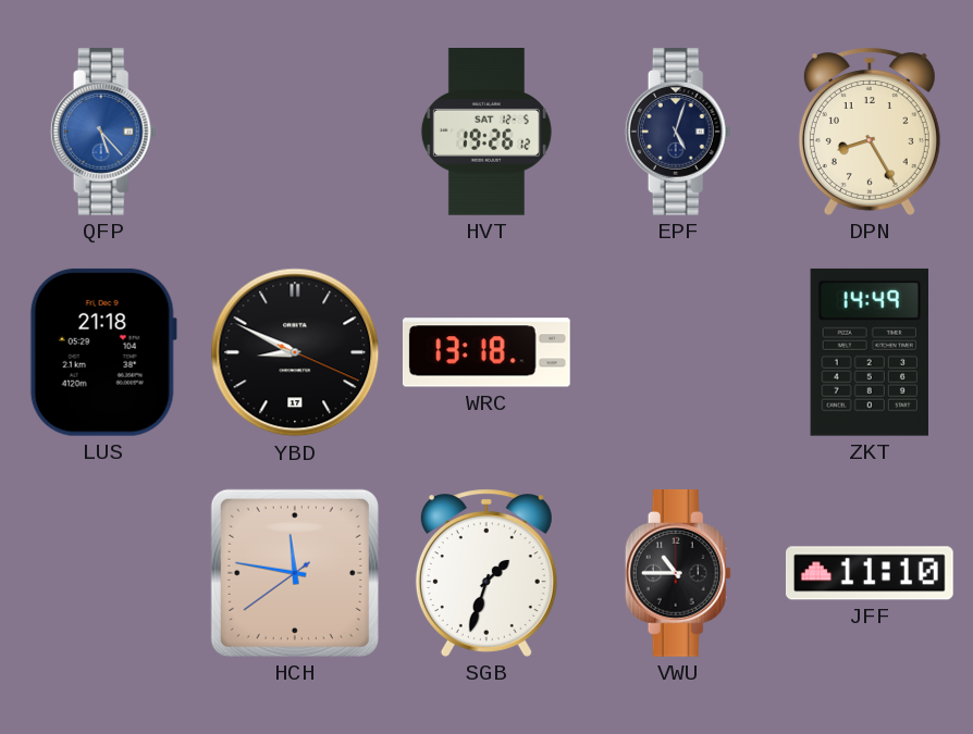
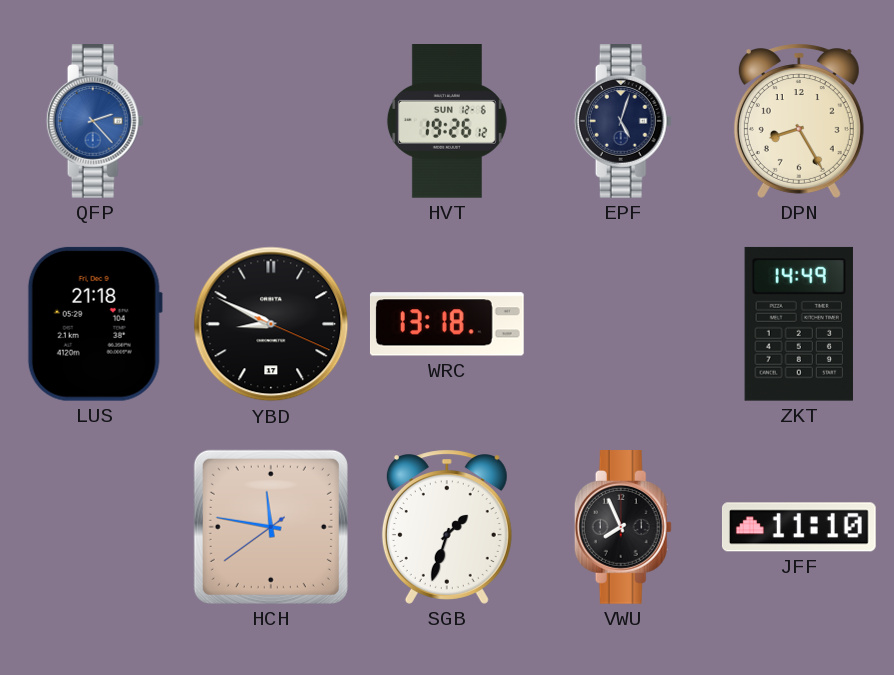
QFP: 5:23 -> 2:23 (95, 122)
HVT date: SAT 12-5 -> SUN 12-6 (447, 122)
VWU: 10:45 -> 7:56 (623, 528)
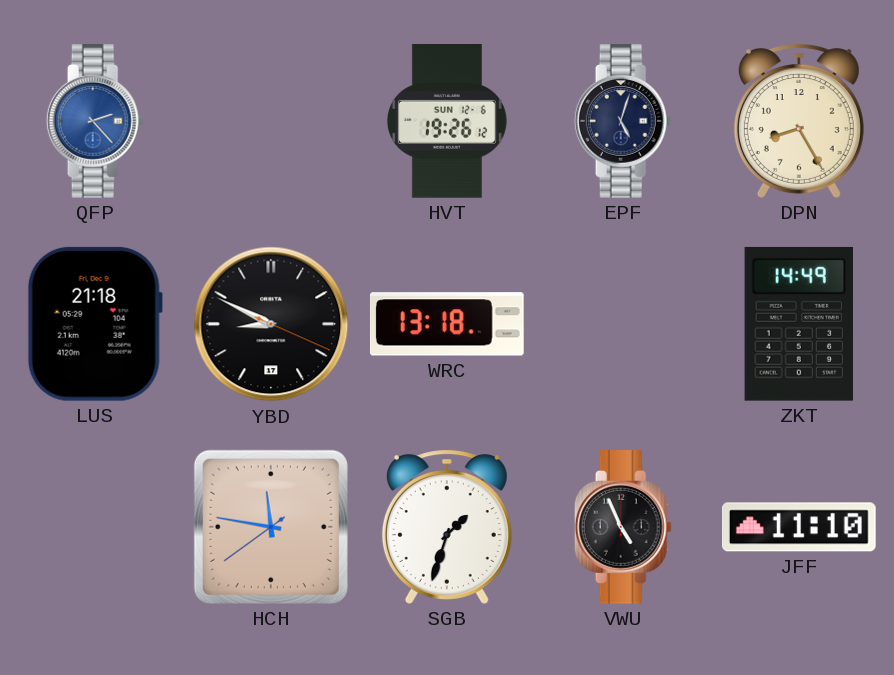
VWU: 7:56 -> 4:56 (623, 528)
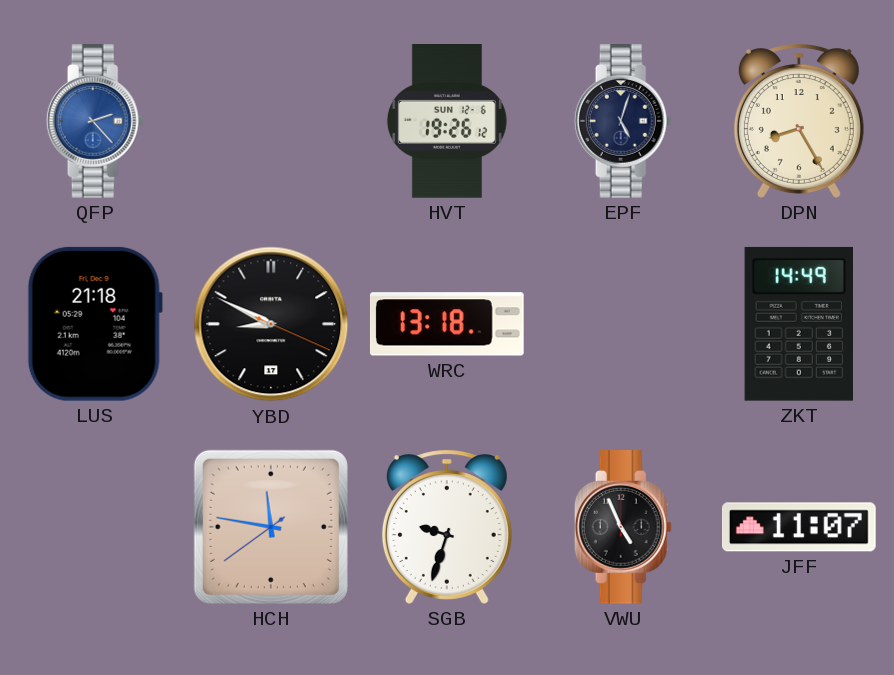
SGB: 1:33 -> 9:33 (447, 527)
JFF: 11:10 -> 11:07 (799, 527)
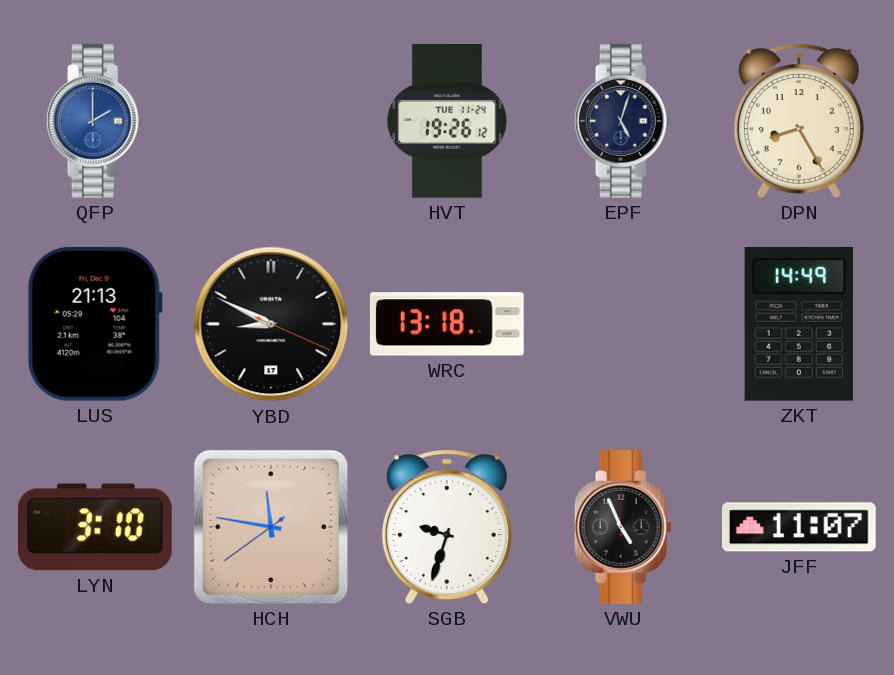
QFP: 2:23 -> 2:00 (95, 122)
HVT date: SUN 12-6 -> TUE 11-24 (447, 122)
LUS: 21:18 -> 21:13 (95, 324)
LYN: none -> 3:10 (96, 527)
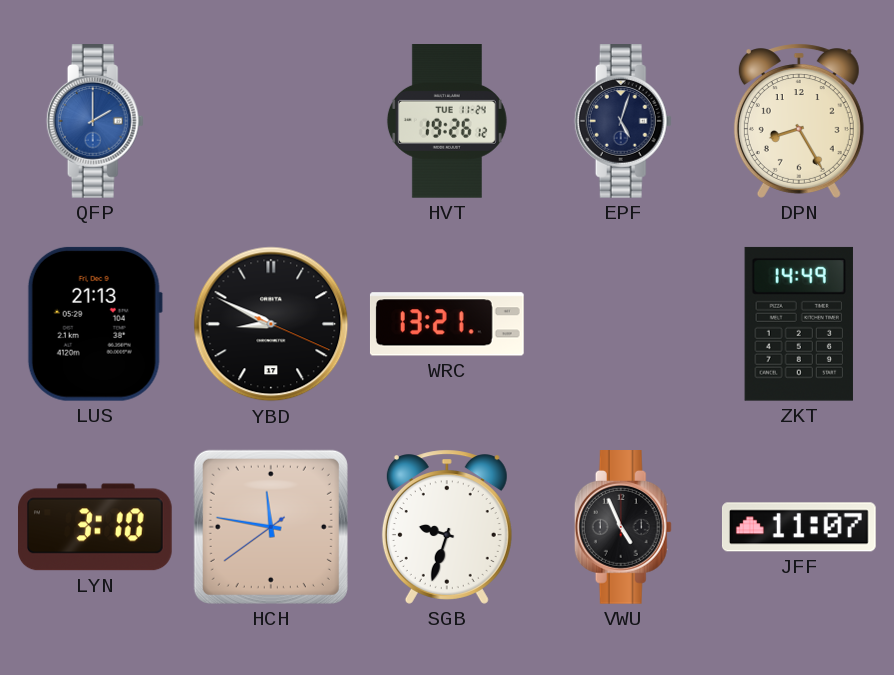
WRC: 13:18 -> 13:21 (447, 324)
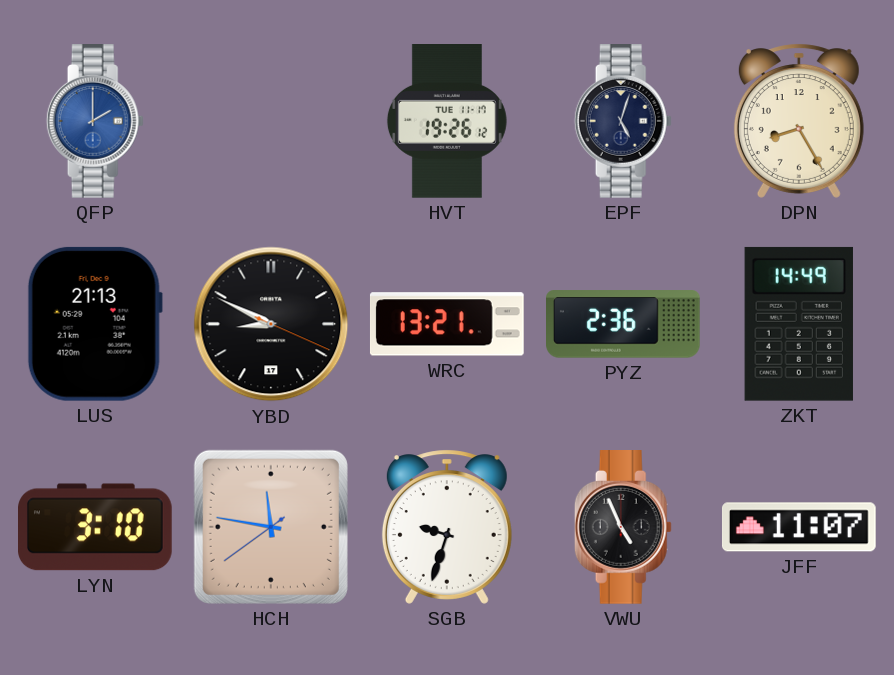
HVT date: TUE 11-24 -> TUE 11-17 (447, 122)
PYZ: none -> 2:36 (624, 324)
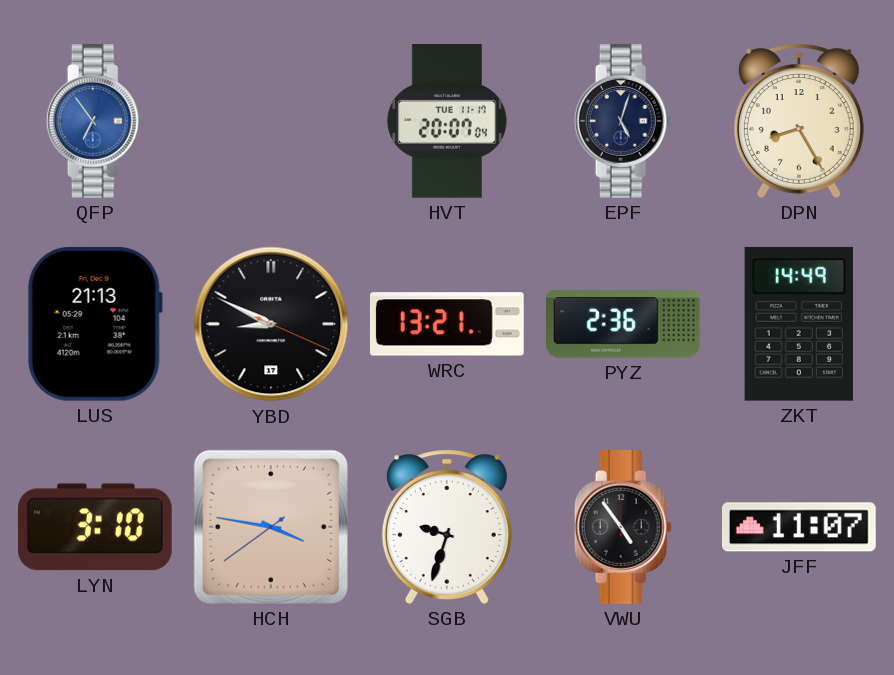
QFP: 2:00 -> 6:54 (95, 122)
HVT: 19:26 -> 20:07 (447, 122)
HCH: 11:46 -> 3:46 (271, 527)
VWU: 4:56 -> 4:54 (623, 528)
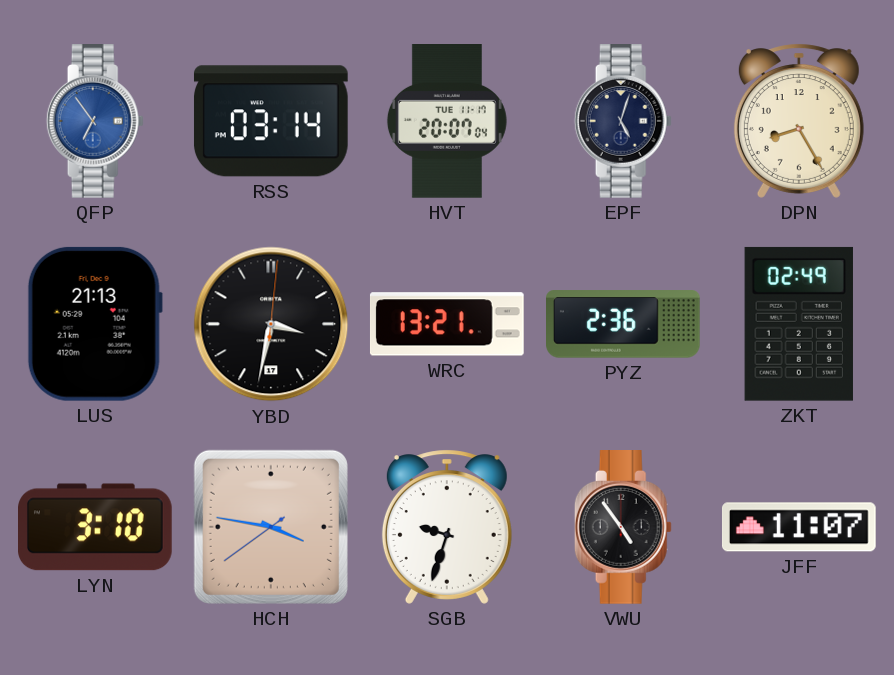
RSS: none -> 03:14 (271, 121)
YBD: 8:49 -> 3:32 (271, 324)
ZKT: 14:49 -> 02:49 (799, 324)
